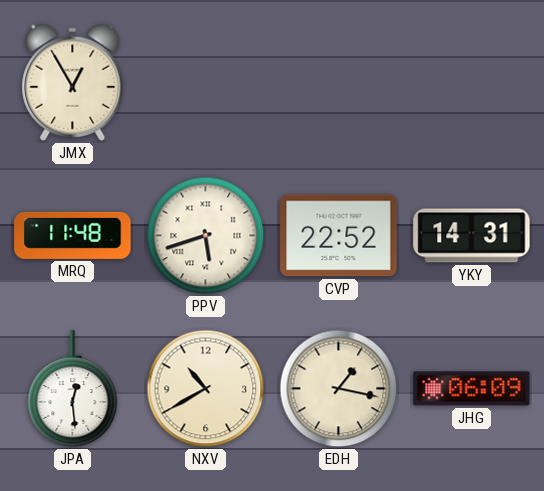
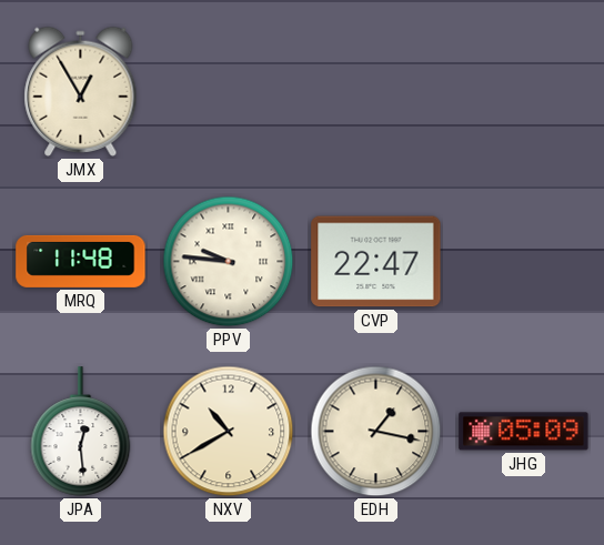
PPV: 5:42 -> 9:46 (229, 262)
CVP: 22:52 -> 22:47 (376, 262)
YKY: 14:31 -> none (472, 236)
JHG: 06:09 -> 05:09 (524, 432)
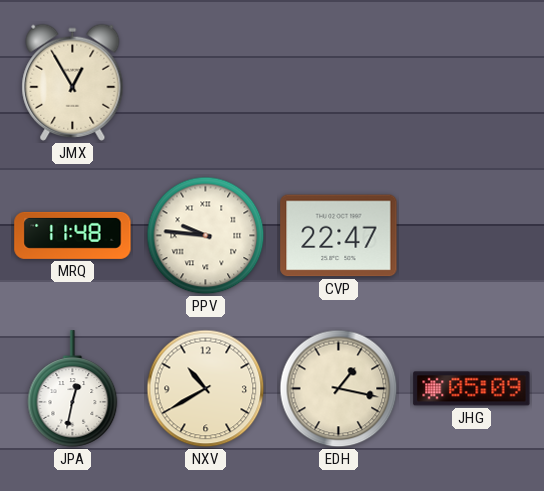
JPA: 12:29 -> 12:32 (73, 389)
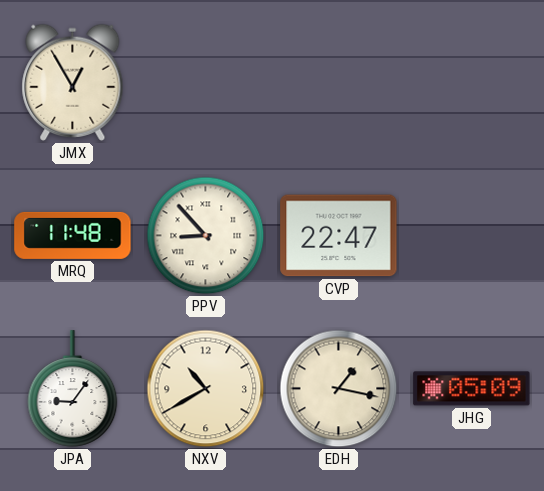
PPV: 9:46 -> 8:53 (206, 236)
JPA: 12:32 -> 9:06 (73, 389)
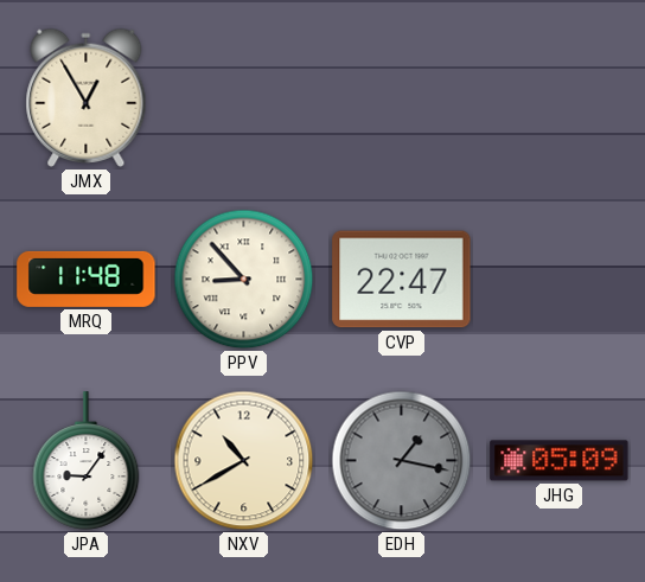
EDH dial: cream -> grey (402, 461)
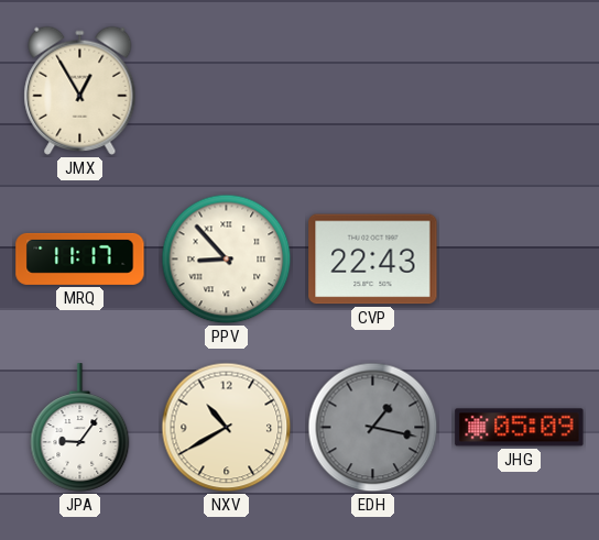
MRQ: 11:48 -> 11:17 (80, 258)
CVP: 22:47 -> 22:43 (373, 260)
